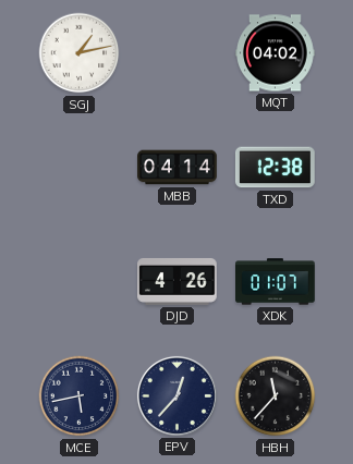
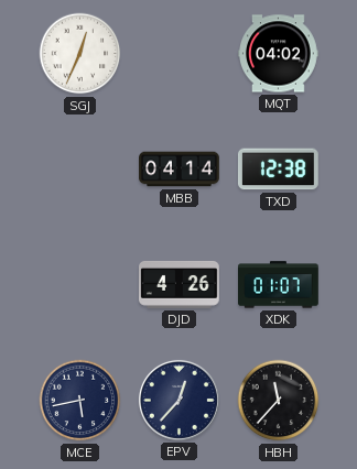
SGJ: 1:13 -> 12:34 (80, 54)
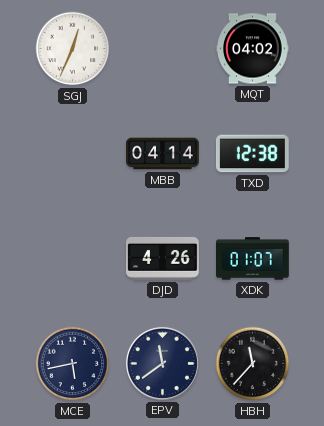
EPV: 12:37 -> 11:39 (162, 363)
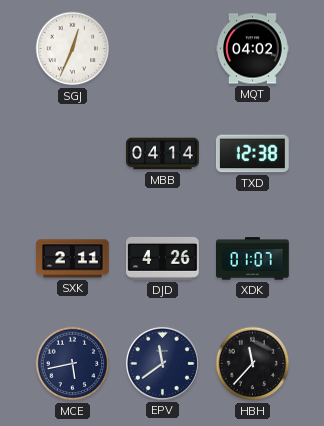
SXK: none -> 2:11 (73, 259)
